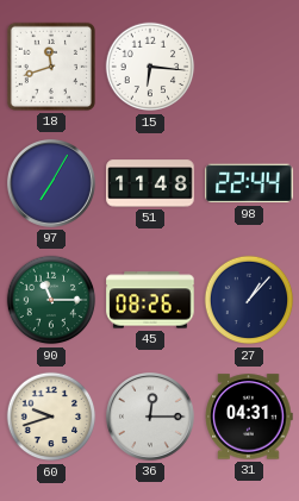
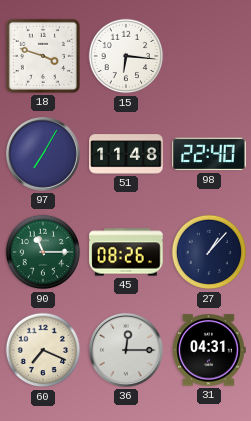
18: 11:42 -> 3:48 (43, 56)
98: 22:44 -> 22:40 (209, 154)
60: 9:42 -> 7:19 (43, 350)
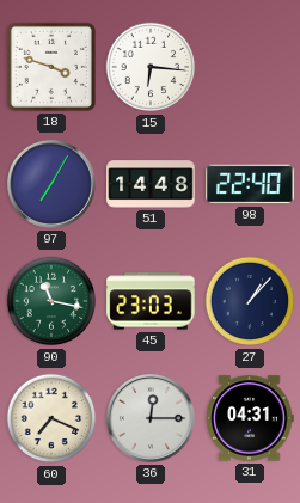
51: 11:48 -> 14:48 (151, 184)
90: 11:15 -> 11:17 (51, 301)
45: 08:26 -> 23:03 (151, 301)
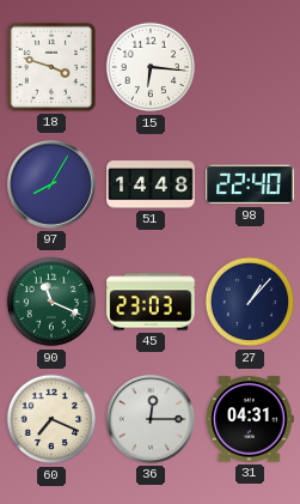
97: 7:05 -> 8:05 (51, 184)
90: 11:17 -> 11:19 (51, 302)
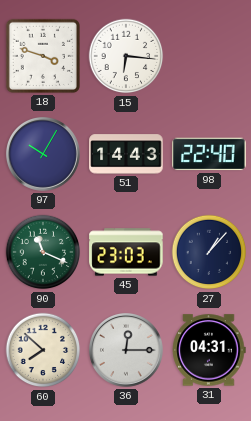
97: 8:05 -> 10:05 (43, 154)
51: 14:48 -> 14:43 (126, 154)
60: 7:19 -> 7:52 (43, 350)
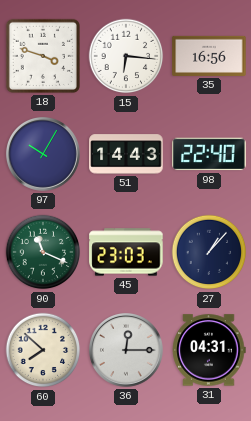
35: none -> 16:56 (209, 56)
